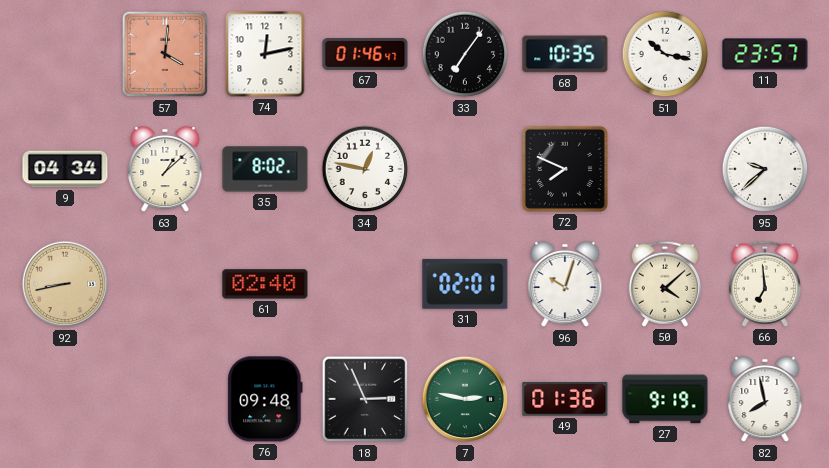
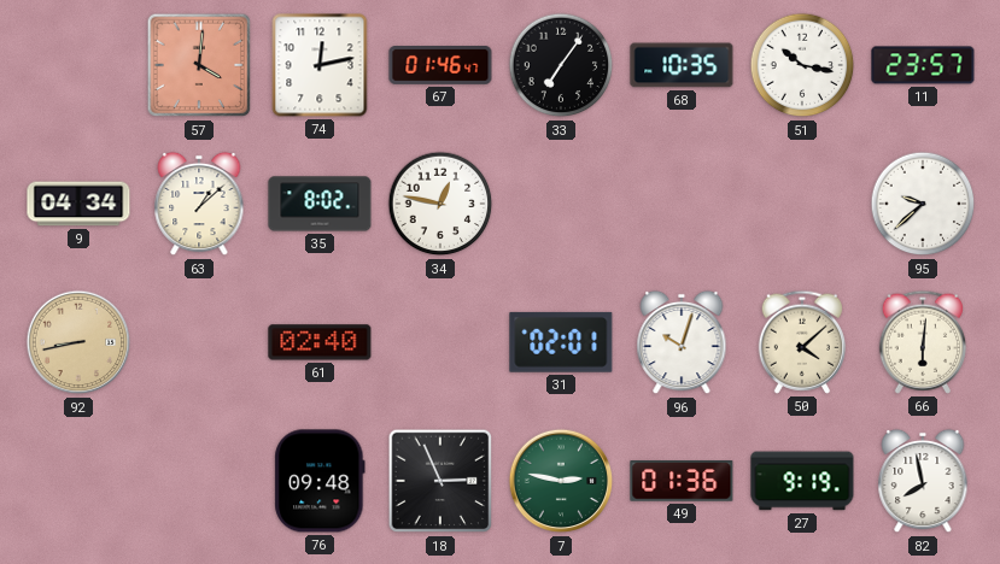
72: 7:49 -> none (565, 169)
66: 6:59 -> 6:01 (922, 342)
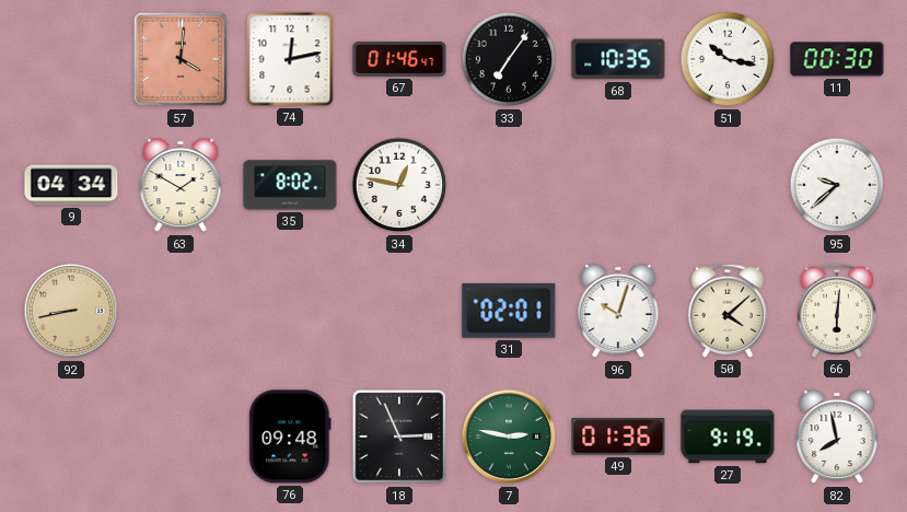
11: 23:57 -> 00:30 (837, 59)
63: 1:08 -> 1:50 (181, 185)
61: 02:40 -> none (320, 342)
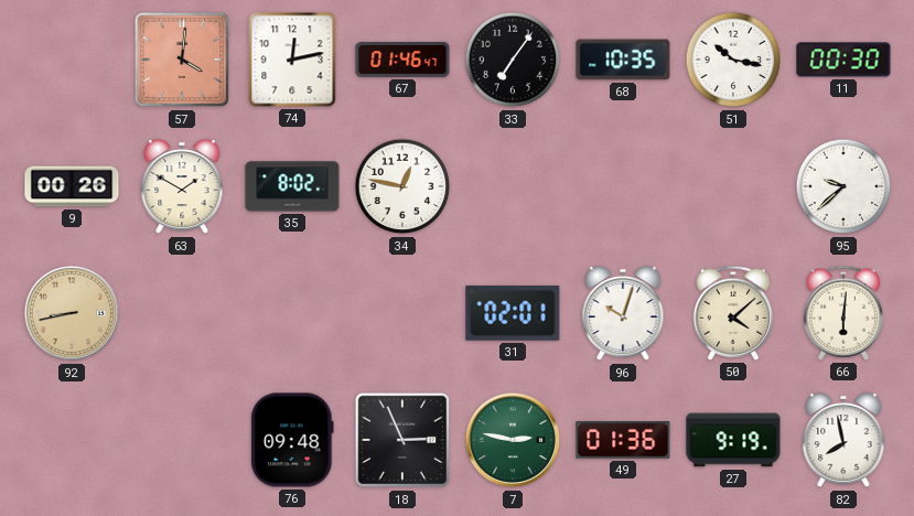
9: 04:34 -> 00:26 (72, 186)
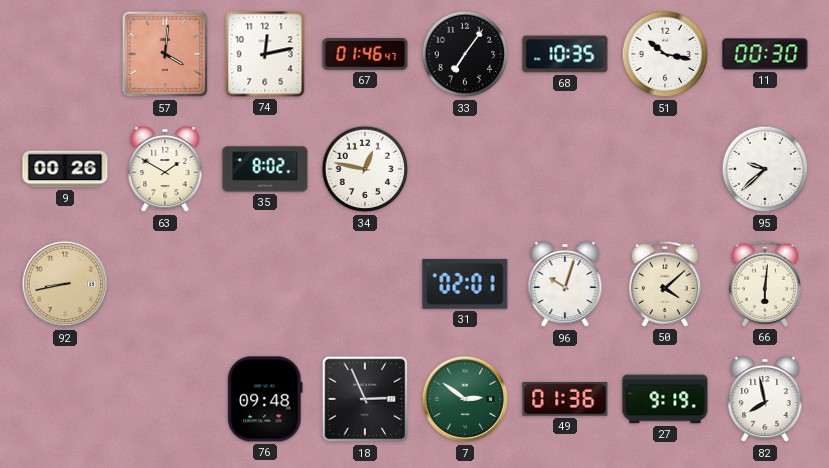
7: 2:47 -> 2:51 (465, 399)
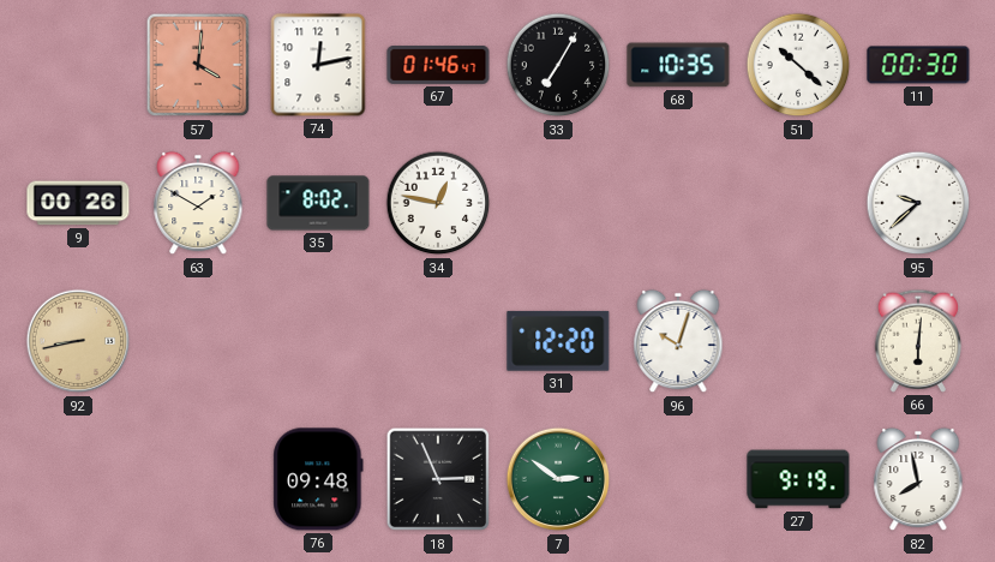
33: 7:06 -> 7:05 (558, 65)
51: 10:17 -> 10:22 (798, 65)
31: 02:01 -> 12:20 (558, 341)
50: 4:08 -> none (664, 284)
49: 01:36 -> none (565, 400)
